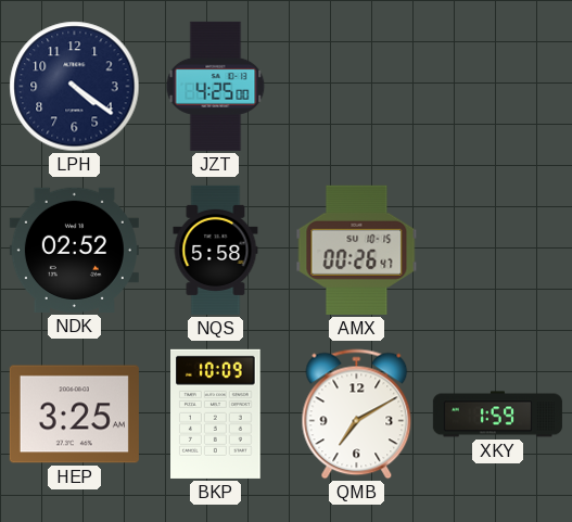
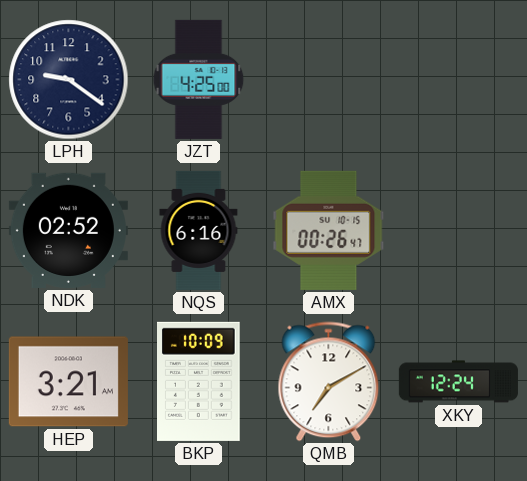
LPH: 4:21 -> 9:21 (69, 80)
NQS: 5:58 -> 6:16 (199, 230)
HEP: 3:25 -> 3:21 (68, 382)
XKY: 1:59 -> 12:24 (458, 382)
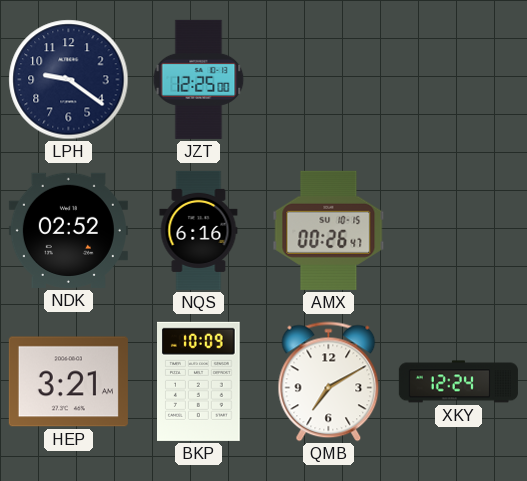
JZT: 4:25 -> 12:25 (199, 79)
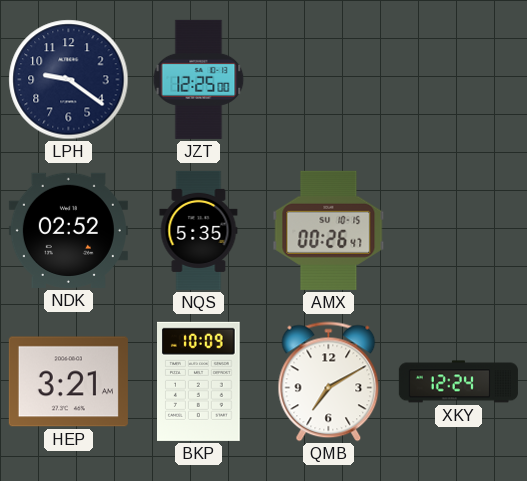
NQS: 6:16 -> 5:35 (199, 230)
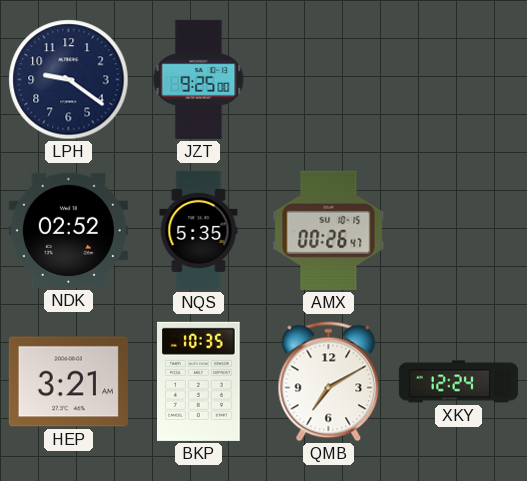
JZT: 12:25 -> 9:25 (199, 79)
BKP: 10:09 -> 10:35 (199, 381)
